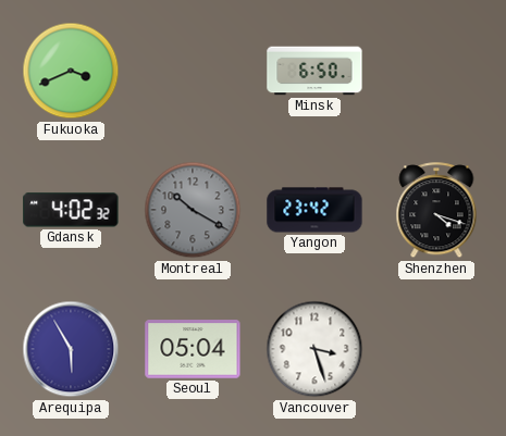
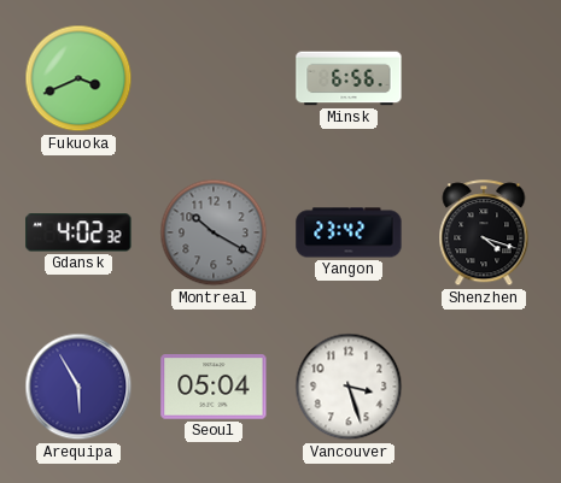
Minsk: 6:50 -> 6:56 (349, 78)
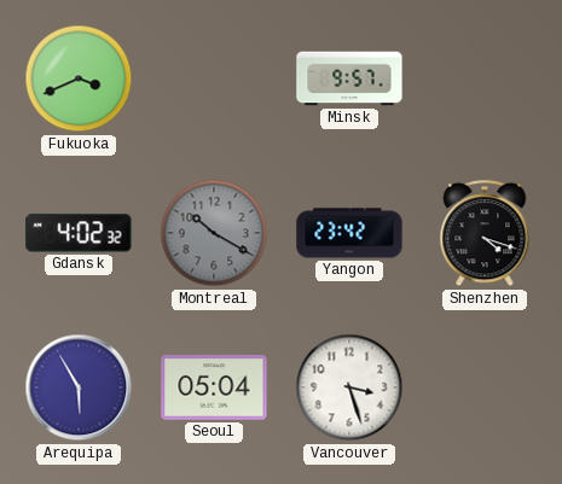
Minsk: 6:56 -> 9:57 (349, 78)
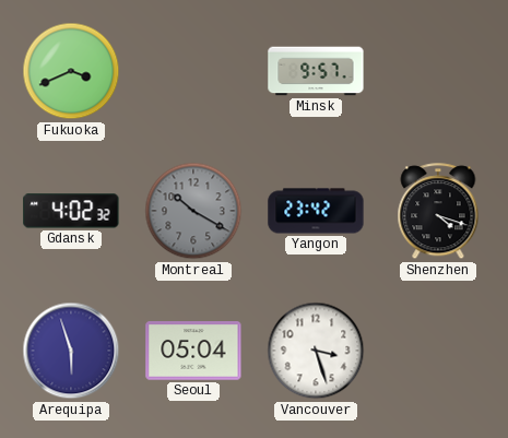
Arequipa: 5:55 -> 5:57 (71, 351)
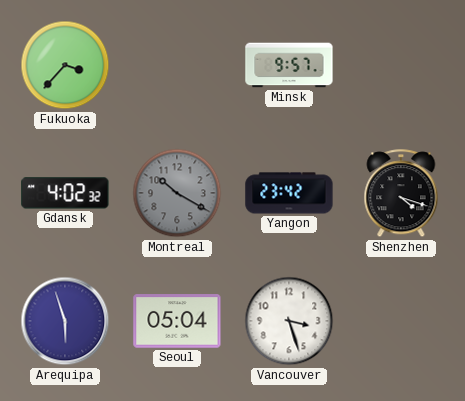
Fukuoka: 3:41 -> 3:37 (65, 65)
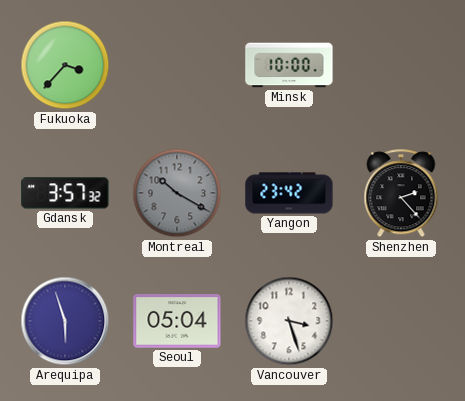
Minsk: 9:57 -> 10:00 (289, 65)
Gdansk: 4:02 -> 3:57 (65, 193)
Shenzhen: 4:18 -> 2:23 (401, 194)
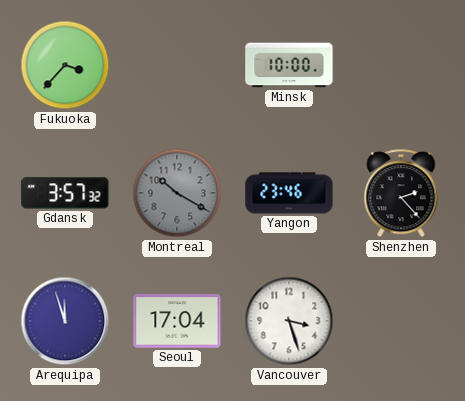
Yangon: 23:42 -> 23:46 (289, 193)
Arequipa: 5:57 -> 11:57 (65, 321)
Seoul: 05:04 -> 17:04 (177, 321)
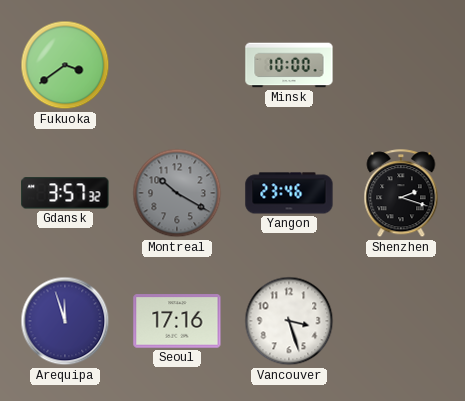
Fukuoka: 3:37 -> 3:39 (65, 65)
Shenzhen: 2:23 -> 2:18 (401, 194)
Seoul: 17:04 -> 17:16 (177, 321)
